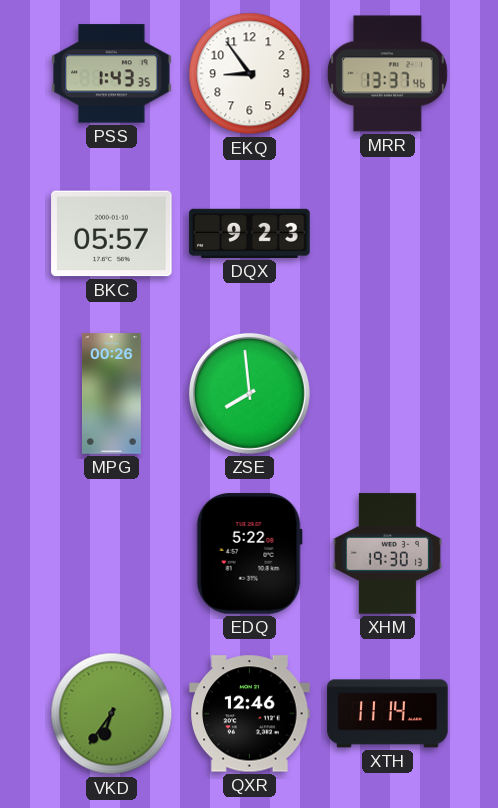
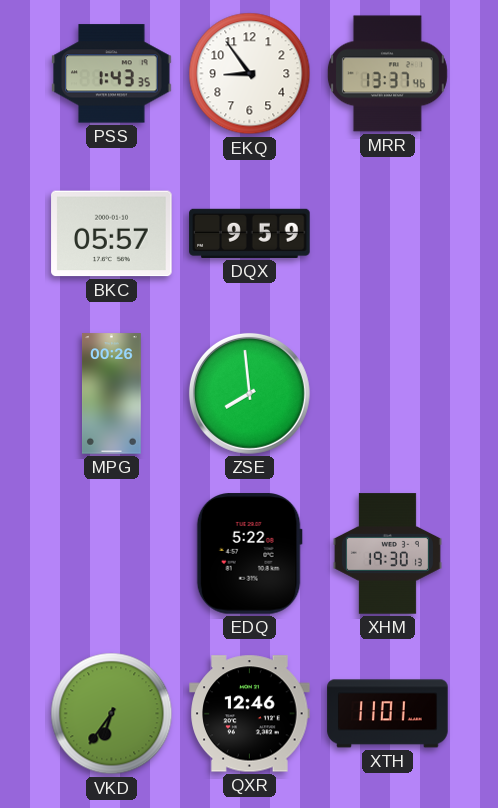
DQX: 9:23 -> 9:59 (250, 233)
XTH: 11:14 -> 11:01 (388, 714)
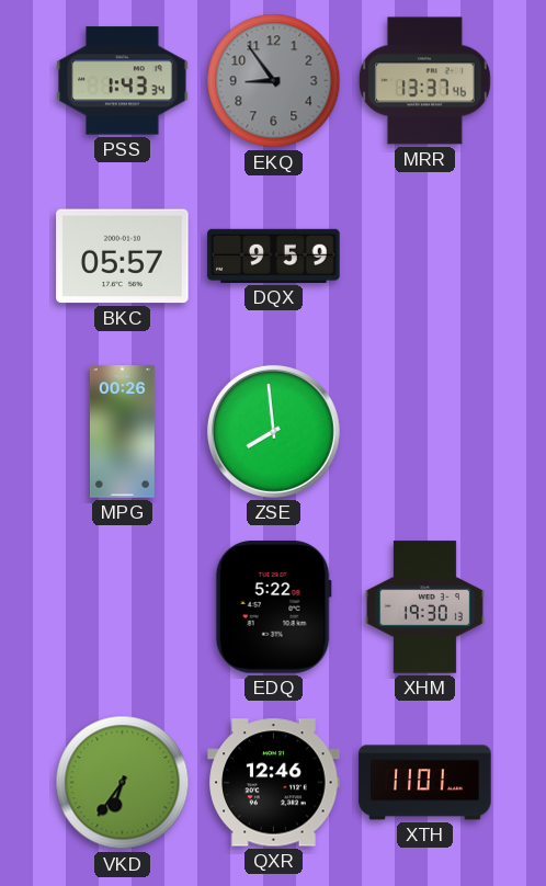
PSS: 1:43:35 -> 1:43:34 (123, 81)
EKQ dial: white -> grey (274, 81)
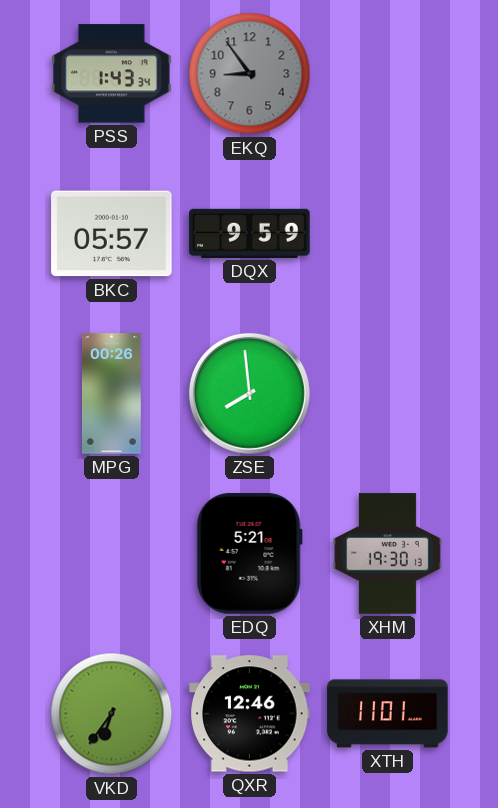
MRR: 13:37 -> none (424, 81)
EDQ: 5:22 -> 5:21 (249, 554)
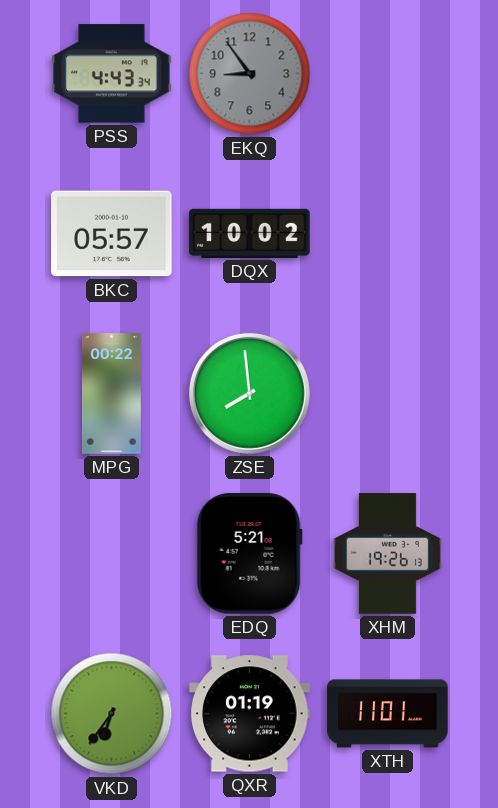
PSS: 1:43 -> 4:43 (112, 74)
DQX: 9:59 -> 10:02 (250, 233)
MPG: 00:26 -> 00:22 (112, 394)
XHM: 19:30 -> 19:26 (387, 554)
QXR: 12:46 -> 01:19 (250, 714)
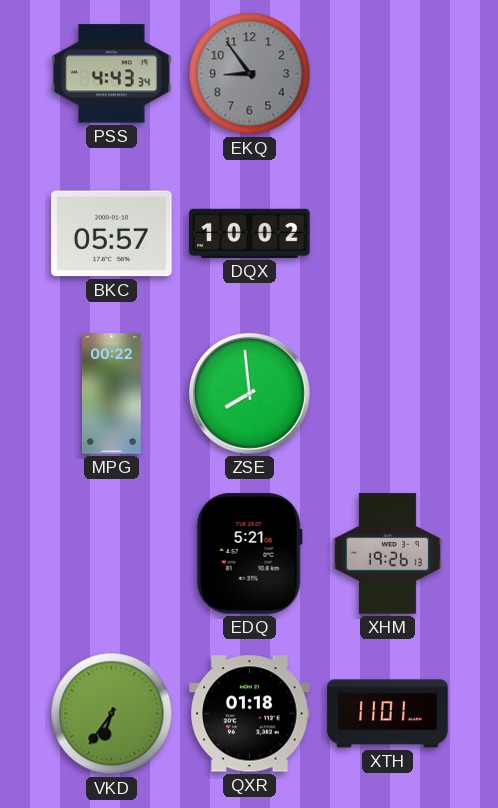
QXR: 01:19 -> 01:18 (250, 714)
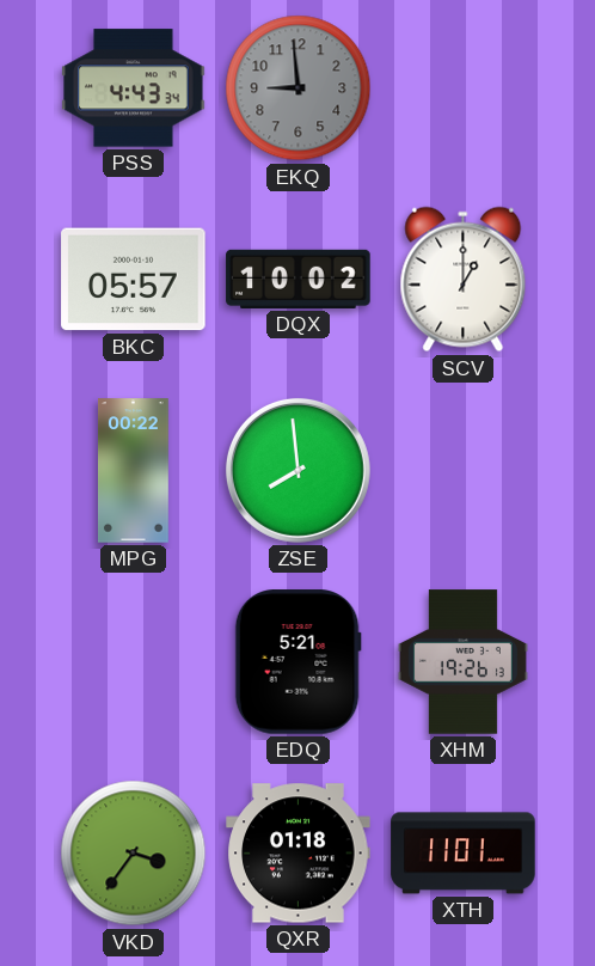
EKQ: 8:54 -> 8:59 (299, 88)
SCV: none -> 1:00 (464, 280)
VKD: 6:36 -> 3:36 (134, 854)
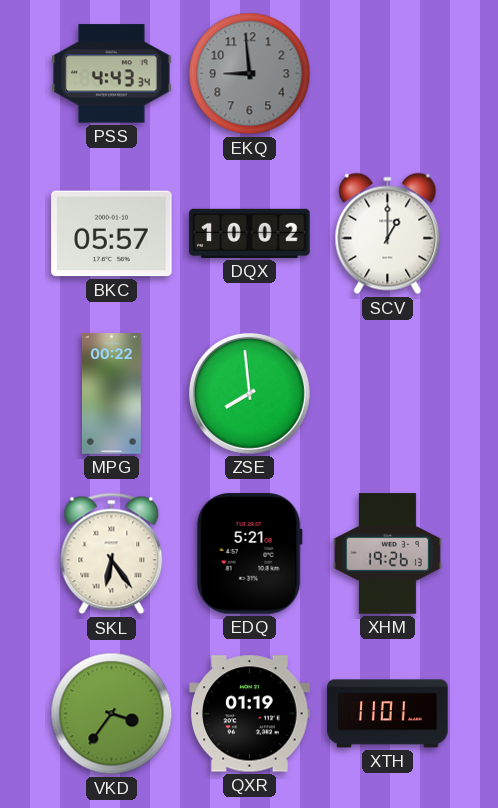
SKL: none -> 6:24 (112, 554)
QXR: 01:18 -> 01:19 (250, 714)
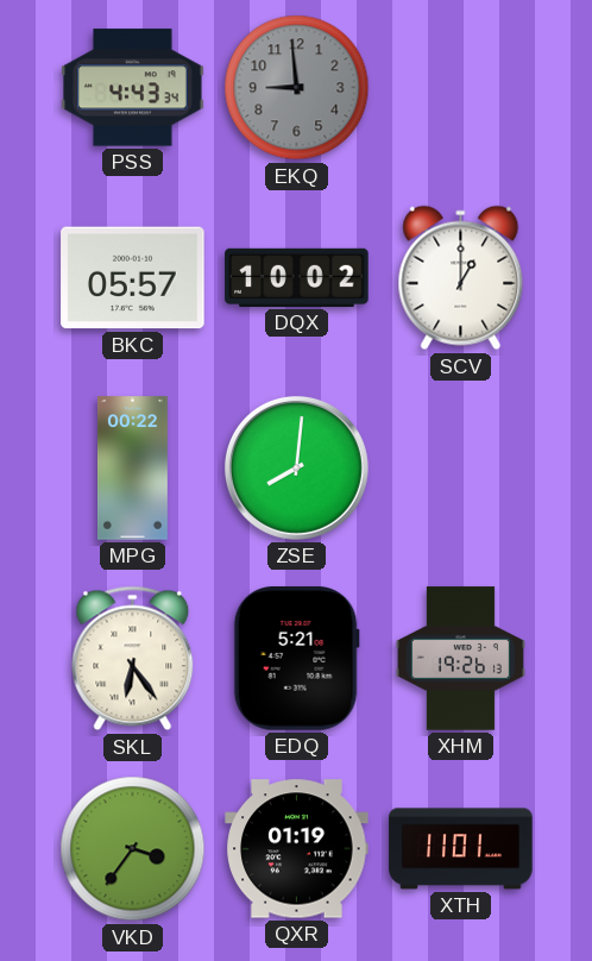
ZSE: 7:59 -> 8:01 (296, 467)
